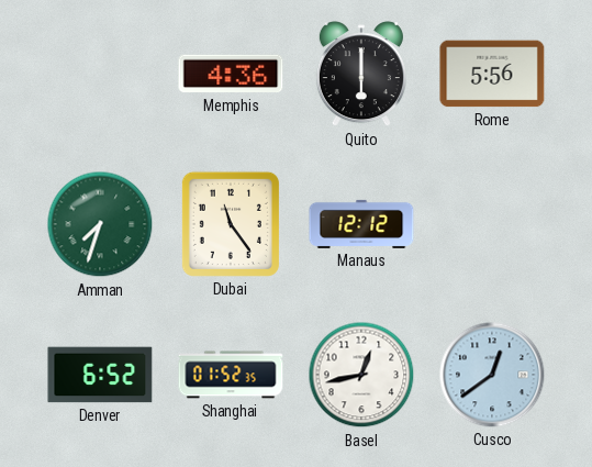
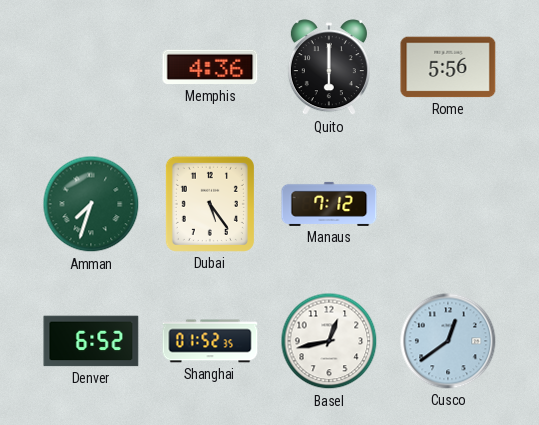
Dubai: 11:24 -> 5:24 (210, 204)
Manaus: 12:12 -> 7:12 (329, 204)
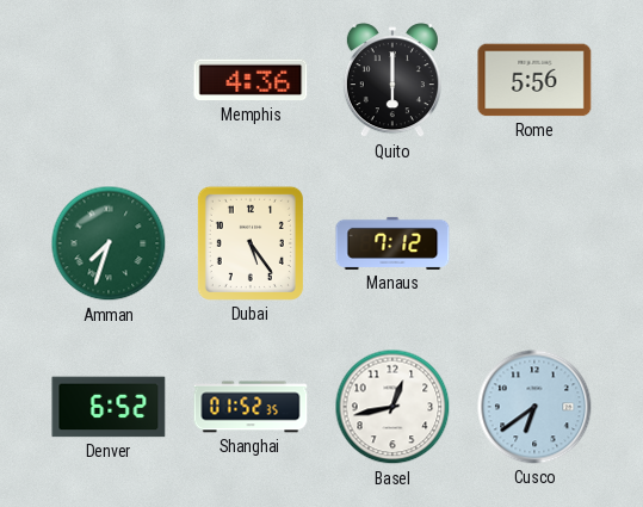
Cusco: 12:39 -> 6:39 (534, 407)
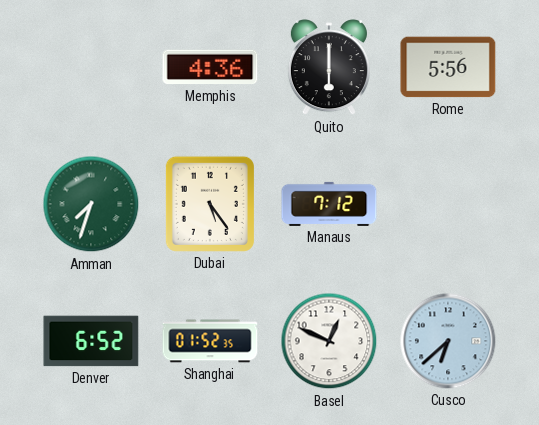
Basel: 12:43 -> 12:49 (329, 341)
Cusco: 6:39 -> 6:38 (448, 341)
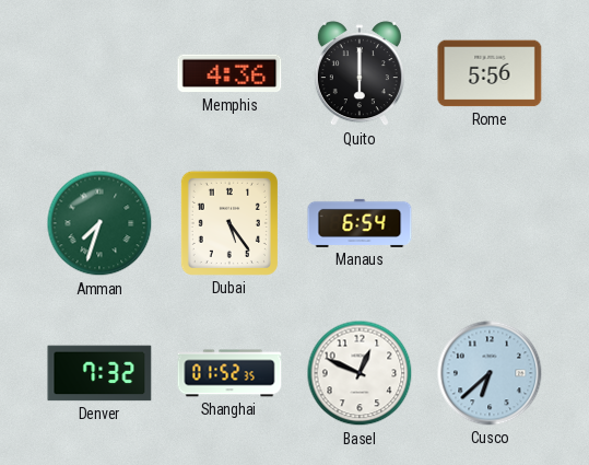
Manaus: 7:12 -> 6:54 (360, 223)
Denver: 6:52 -> 7:32 (99, 373)
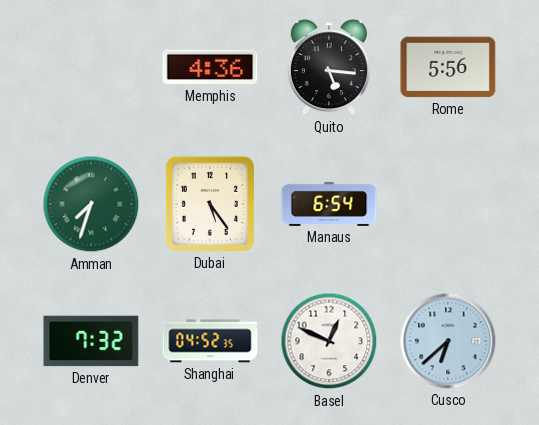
Quito: 6:00 -> 5:16 (329, 68)
Shanghai: 01:52 -> 04:52 (210, 341)
